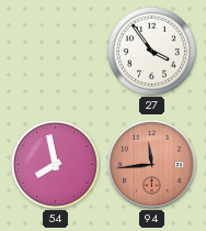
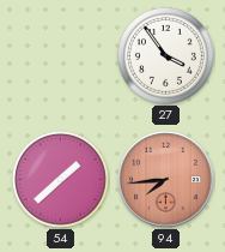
54: 7:58 -> 1:38 (61, 180)
94: 11:44 -> 7:44 (166, 180)
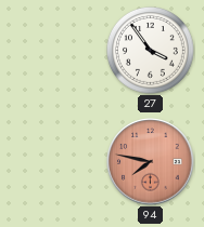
54: 1:38 -> none (61, 180)
94: 7:44 -> 7:47 (151, 162)
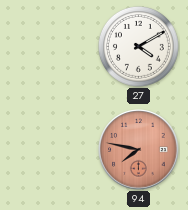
27: 3:54 -> 4:10 (139, 47)
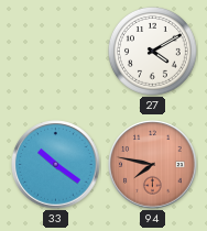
33: none -> 10:21 (56, 165)
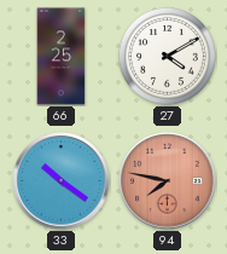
66: none -> 2:25 (62, 57)
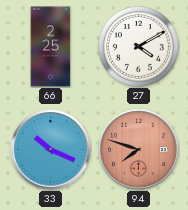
33: 10:21 -> 10:19 (51, 150)
94: 7:47 -> 7:48 (139, 150)
